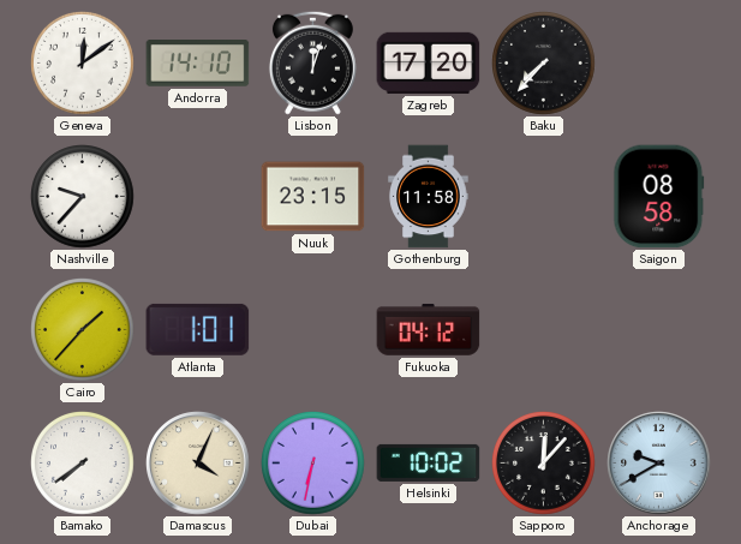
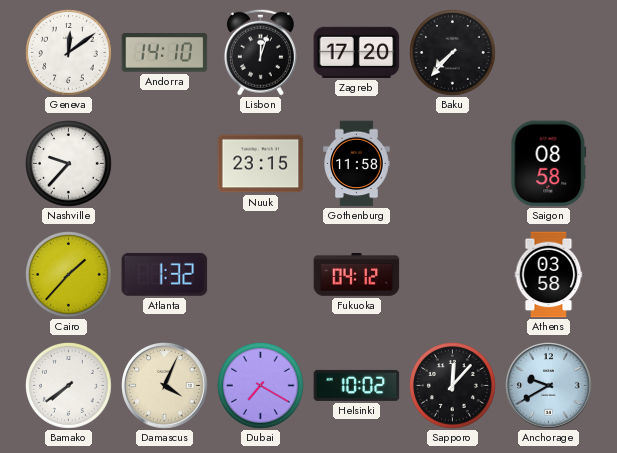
Atlanta: 1:01 -> 1:32 (165, 274)
Athens: none -> 03:58 (549, 275)
Dubai: 6:32 -> 7:20 (261, 386)
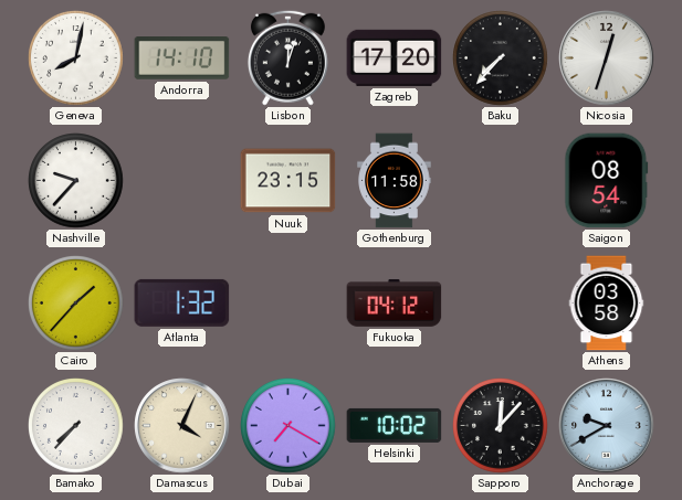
Geneva: 12:09 -> 8:02 (76, 58)
Nicosia: none -> 12:33 (607, 58)
Saigon: 08:58 -> 08:54 (607, 181)
Bamako: 7:39 -> 7:37 (76, 426)
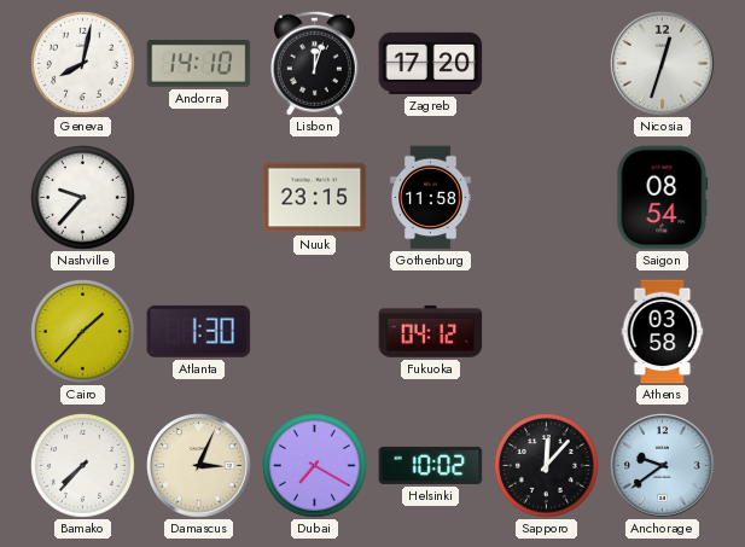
Baku: 7:37 -> none (501, 58)
Atlanta: 1:32 -> 1:30 (199, 331)
Damascus: 4:04 -> 3:04 (199, 466)
Anchorage: 9:40 -> 9:39 (663, 466)
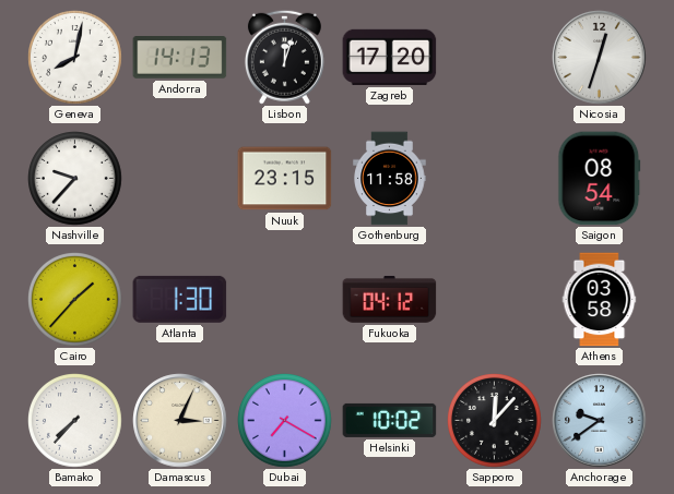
Andorra: 14:10 -> 14:13 (180, 58)
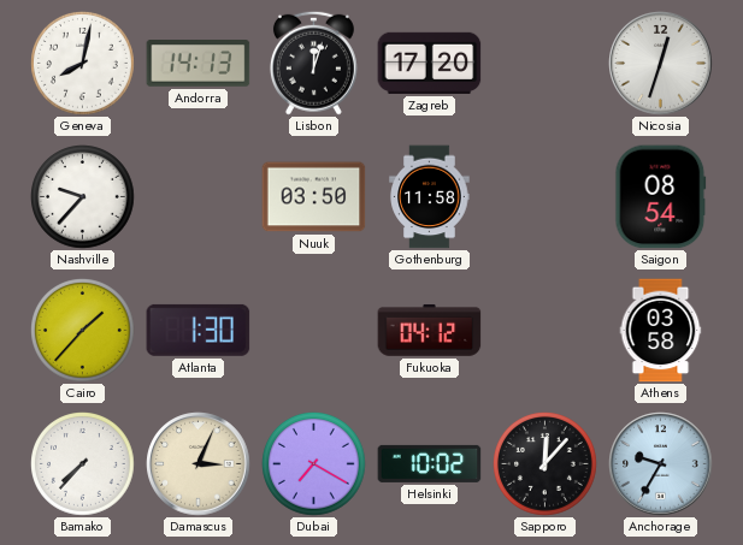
Nuuk: 23:15 -> 03:50 (314, 197)
Anchorage: 9:39 -> 9:35 (661, 464)
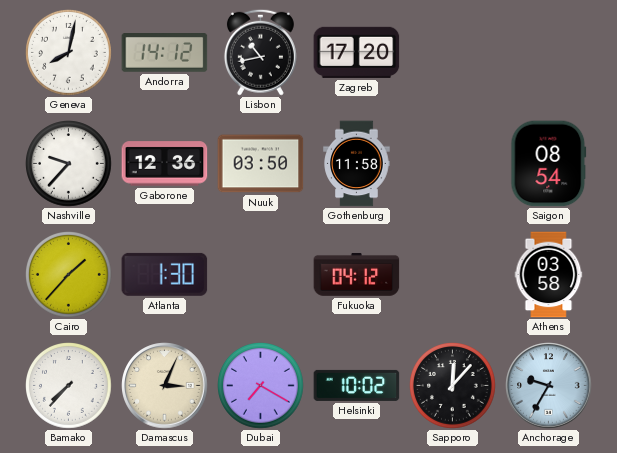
Andorra: 14:13 -> 14:12 (165, 53)
Lisbon: 12:03 -> 10:43 (260, 52)
Nicosia: 12:33 -> none (661, 64)
Gaborone: none -> 12:36 (165, 164)
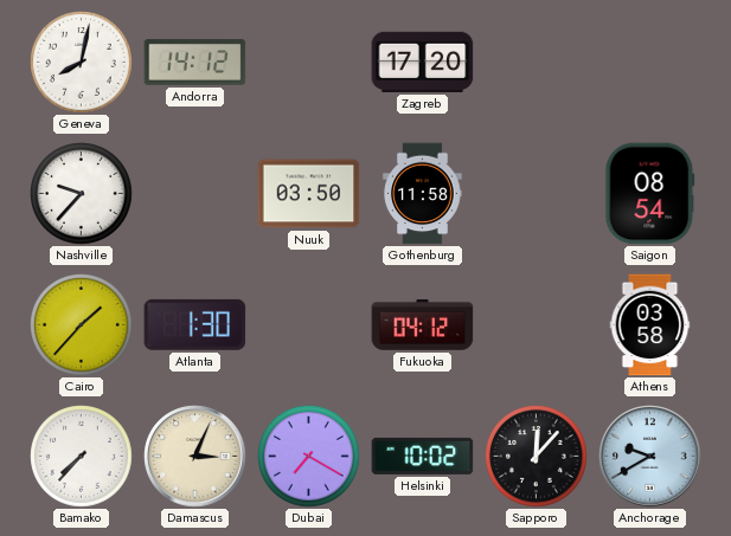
Lisbon: 10:43 -> none (260, 52)
Gaborone: 12:36 -> none (165, 164)
Anchorage: 9:35 -> 9:40 (650, 457)
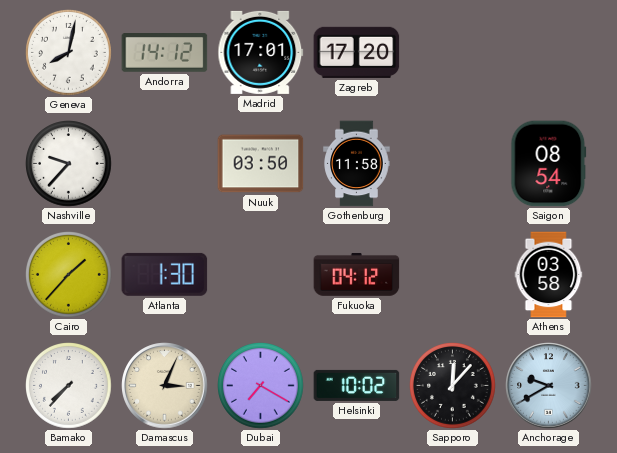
Madrid: none -> 17:01 (261, 52)
